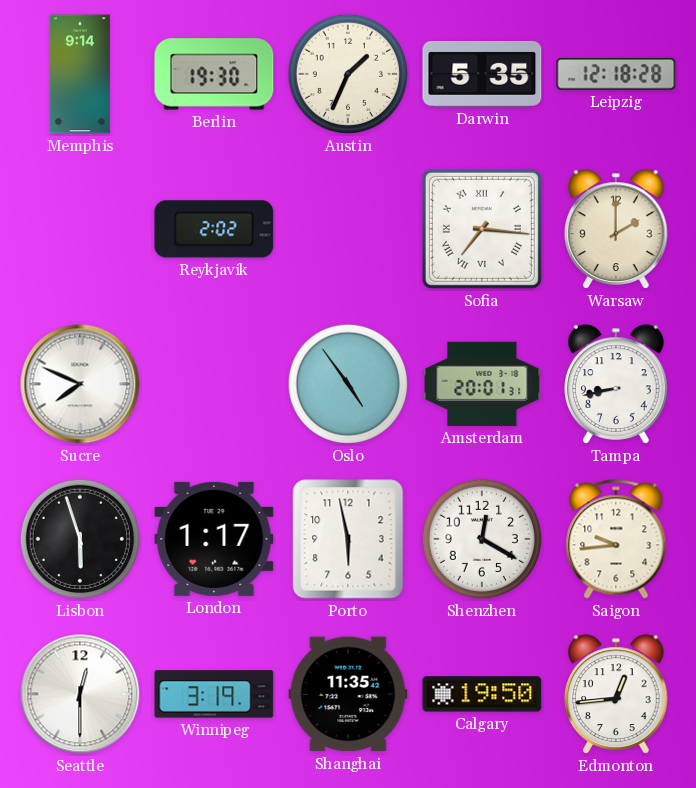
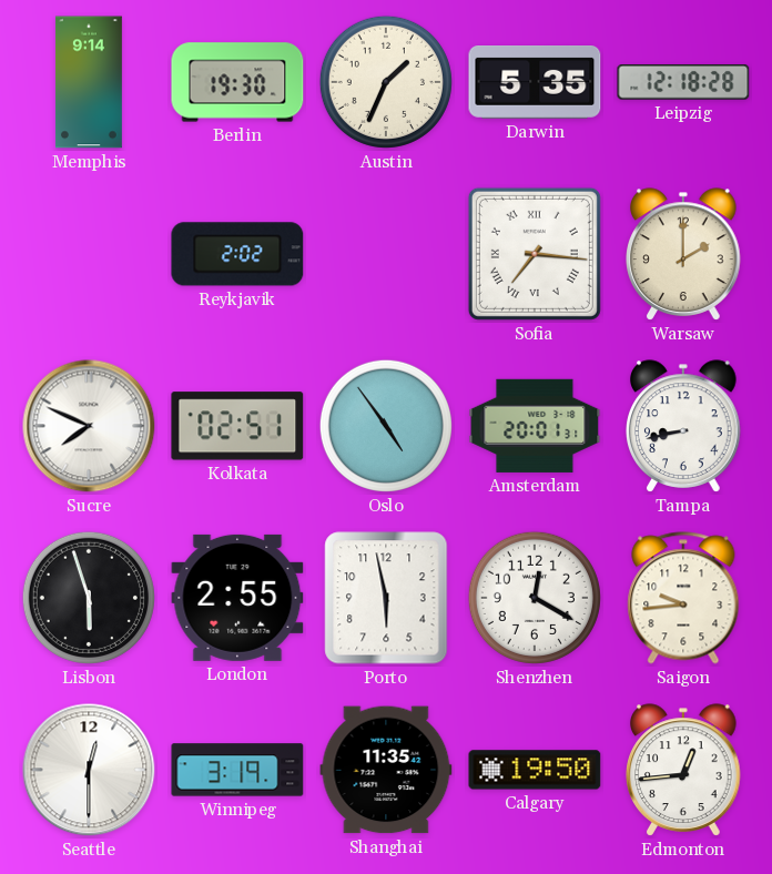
Kolkata: none -> 02:51 (237, 426)
London: 1:17 -> 2:55 (237, 598)
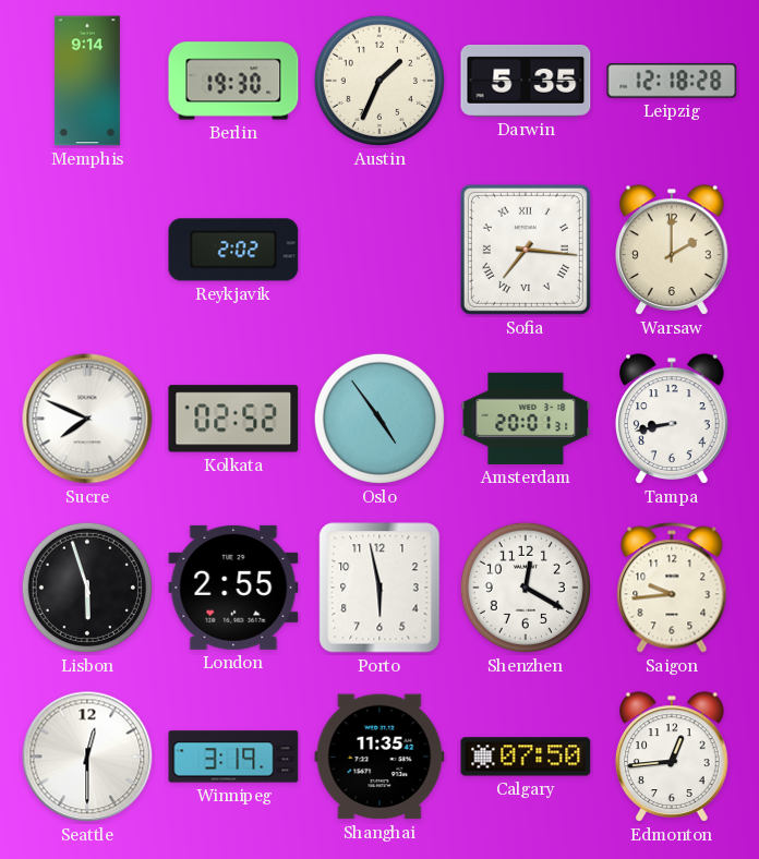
Kolkata: 02:51 -> 02:52 (233, 419)
Calgary: 19:50 -> 07:50 (526, 757)
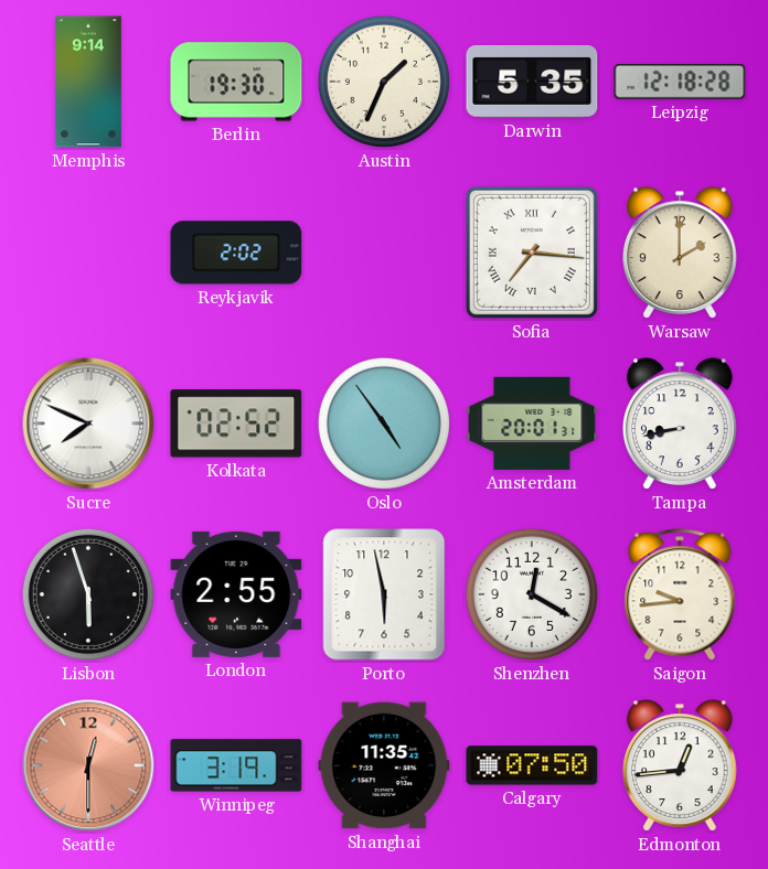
Seattle dial: white -> salmon (88, 765)
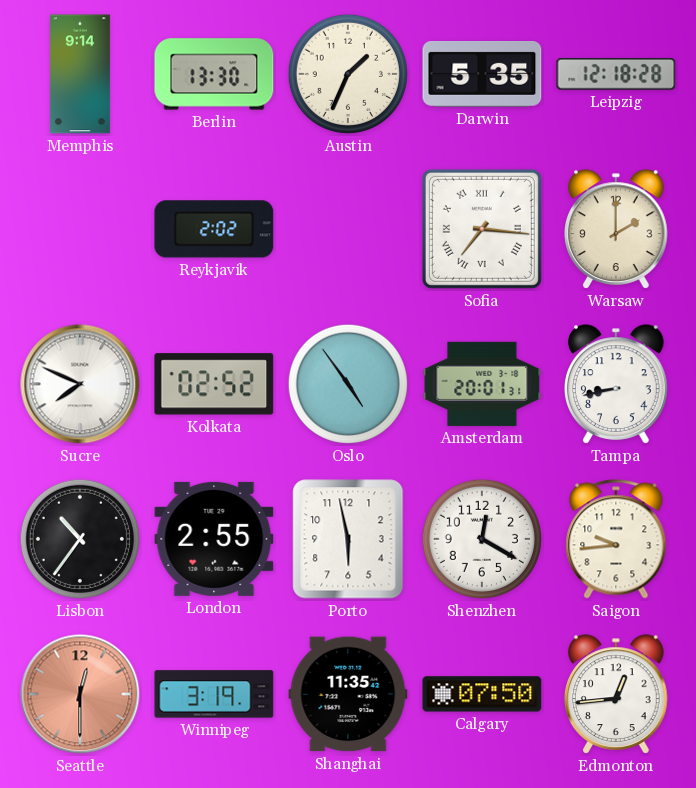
Berlin: 19:30 -> 13:30 (214, 74)
Lisbon: 5:57 -> 10:36 (80, 539)
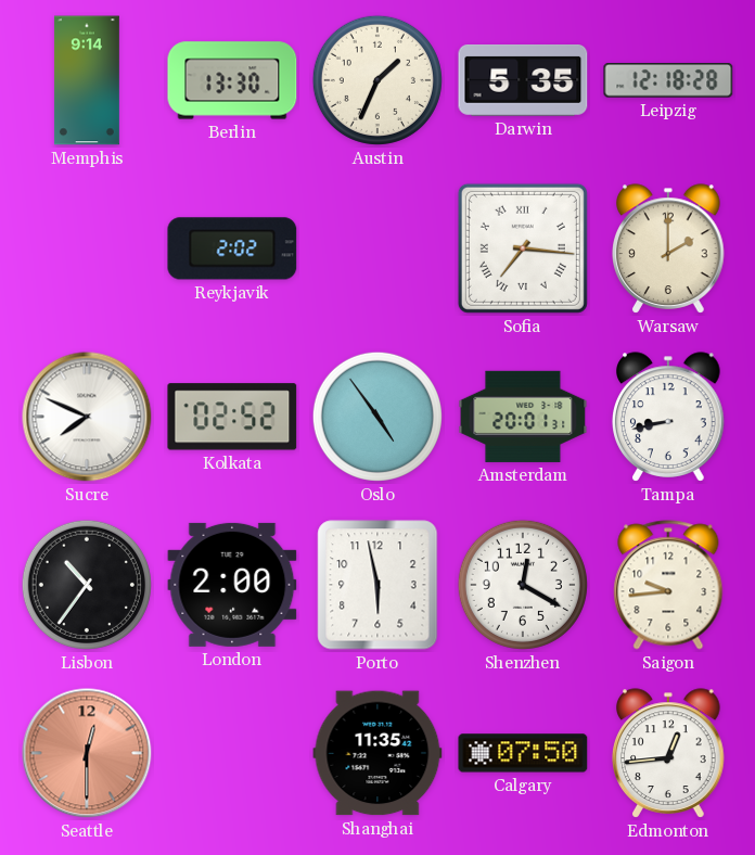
London: 2:55 -> 2:00 (232, 585)
Winnipeg: 3:19 -> none (214, 694)
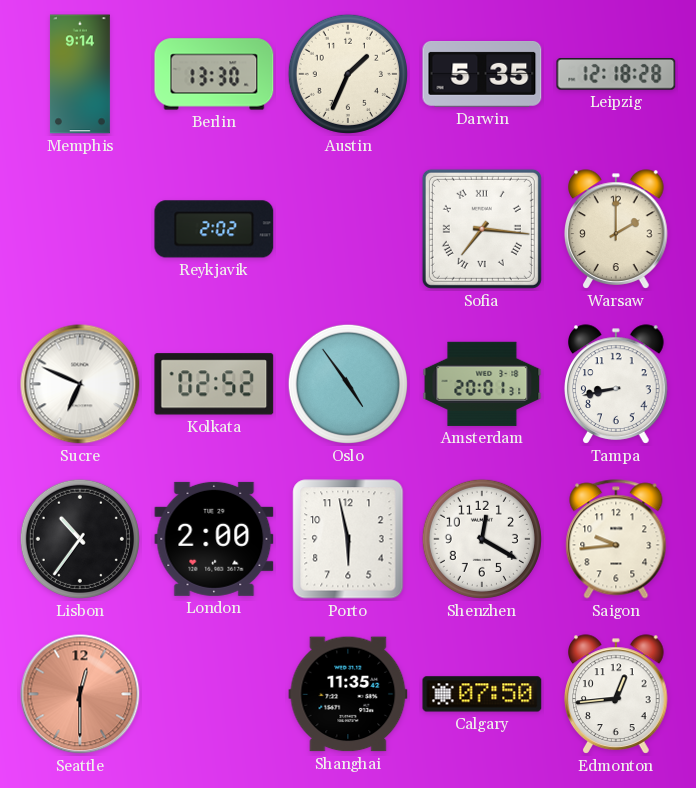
Sucre: 7:49 -> 6:49 (80, 384)
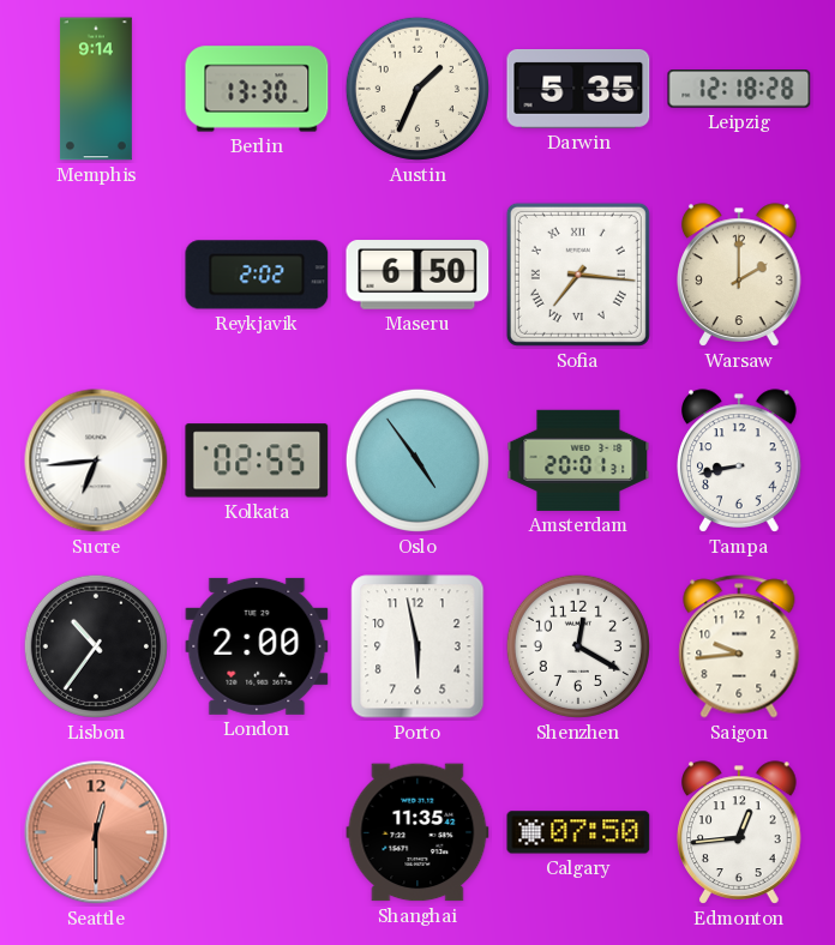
Maseru: none -> 6:50 (417, 275)
Sucre: 6:49 -> 6:44 (96, 461)
Kolkata: 02:52 -> 02:55 (257, 461)
